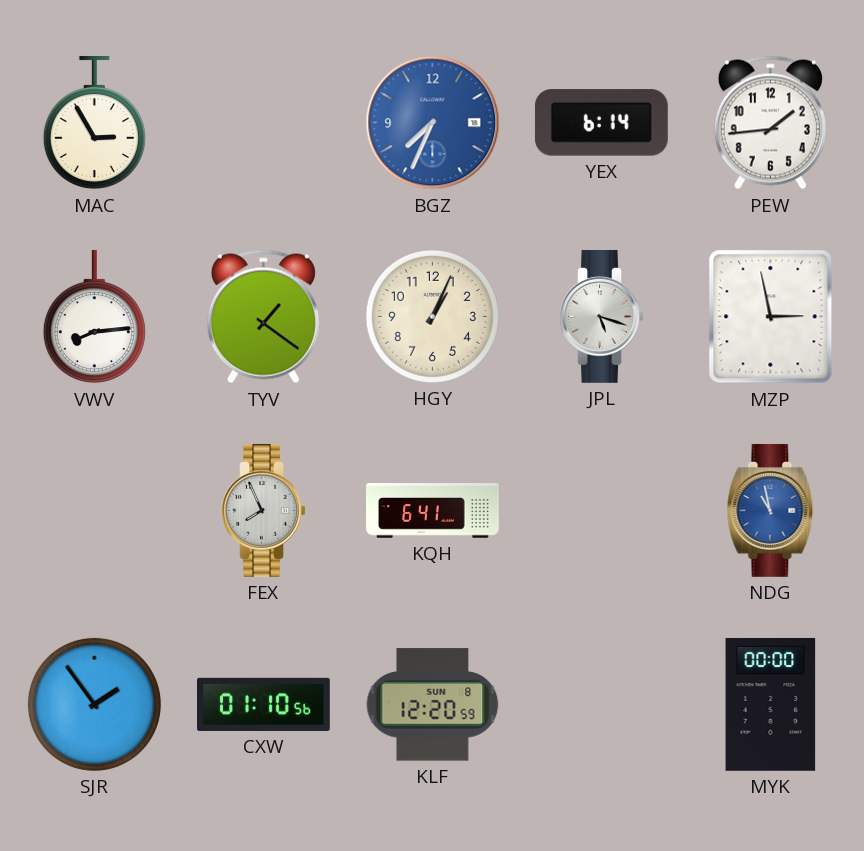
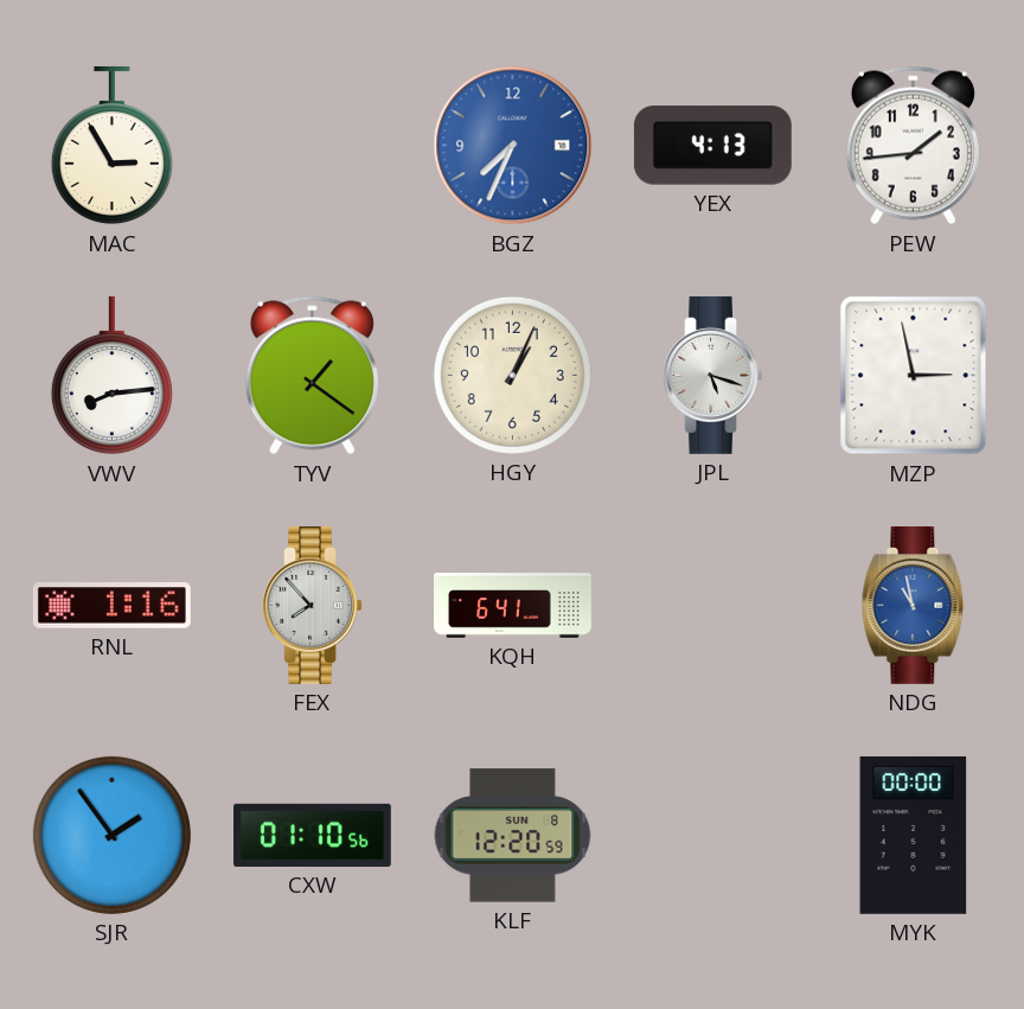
YEX: 6:14 -> 4:13 (712, 146)
RNL: none -> 1:16 (111, 606)
FEX: 7:56 -> 7:53 (312, 605)
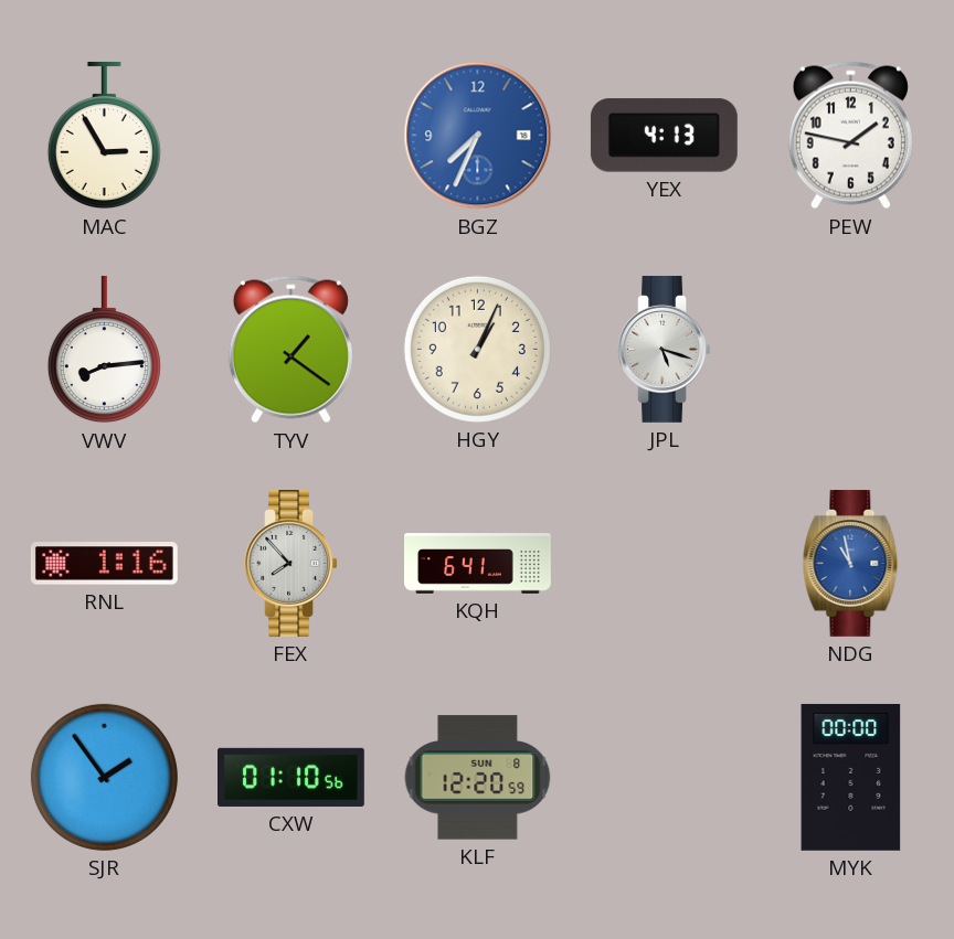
PEW: 1:44 -> 1:47 (850, 136)
MZP: 2:58 -> none (914, 376)
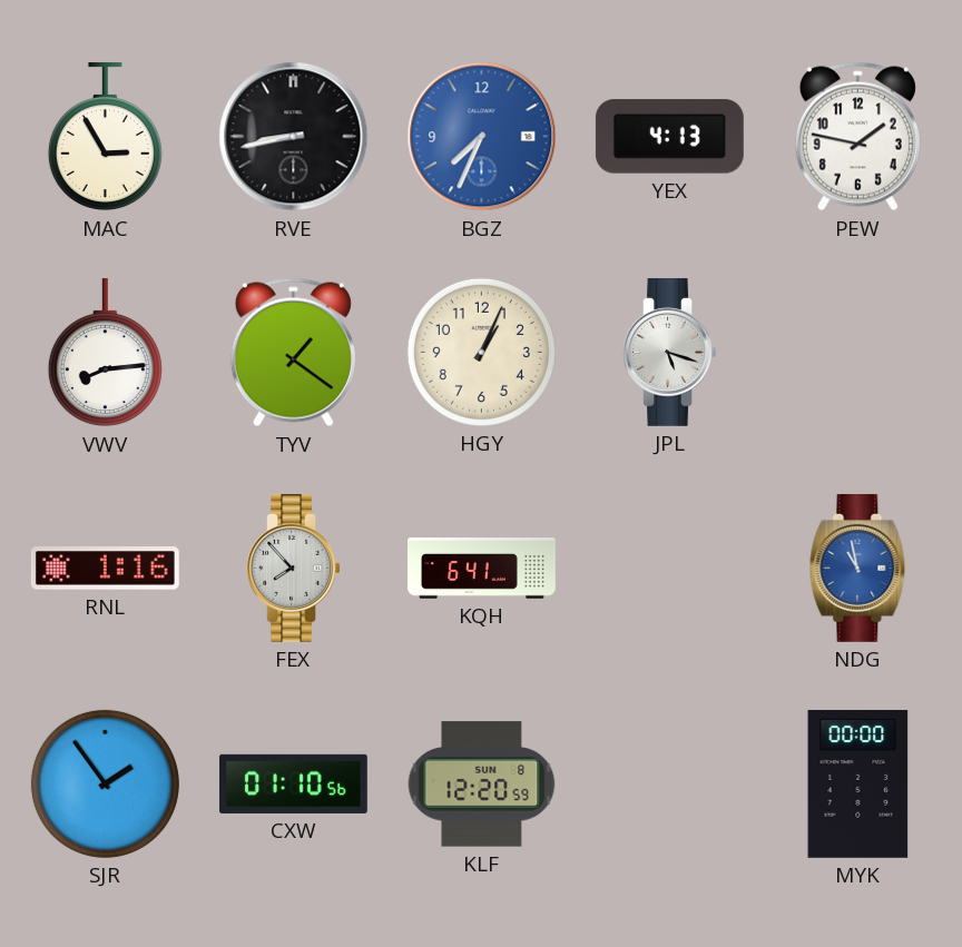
RVE: none -> 8:43 (294, 137)
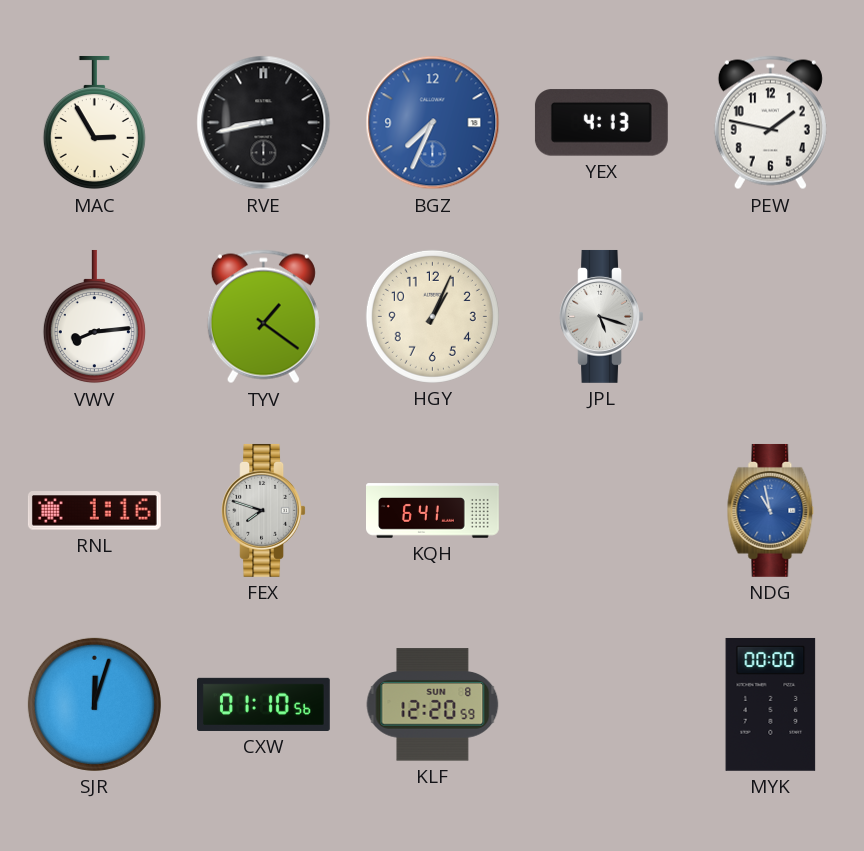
FEX: 7:53 -> 7:48 (263, 510)
SJR: 1:54 -> 12:03 (94, 704)
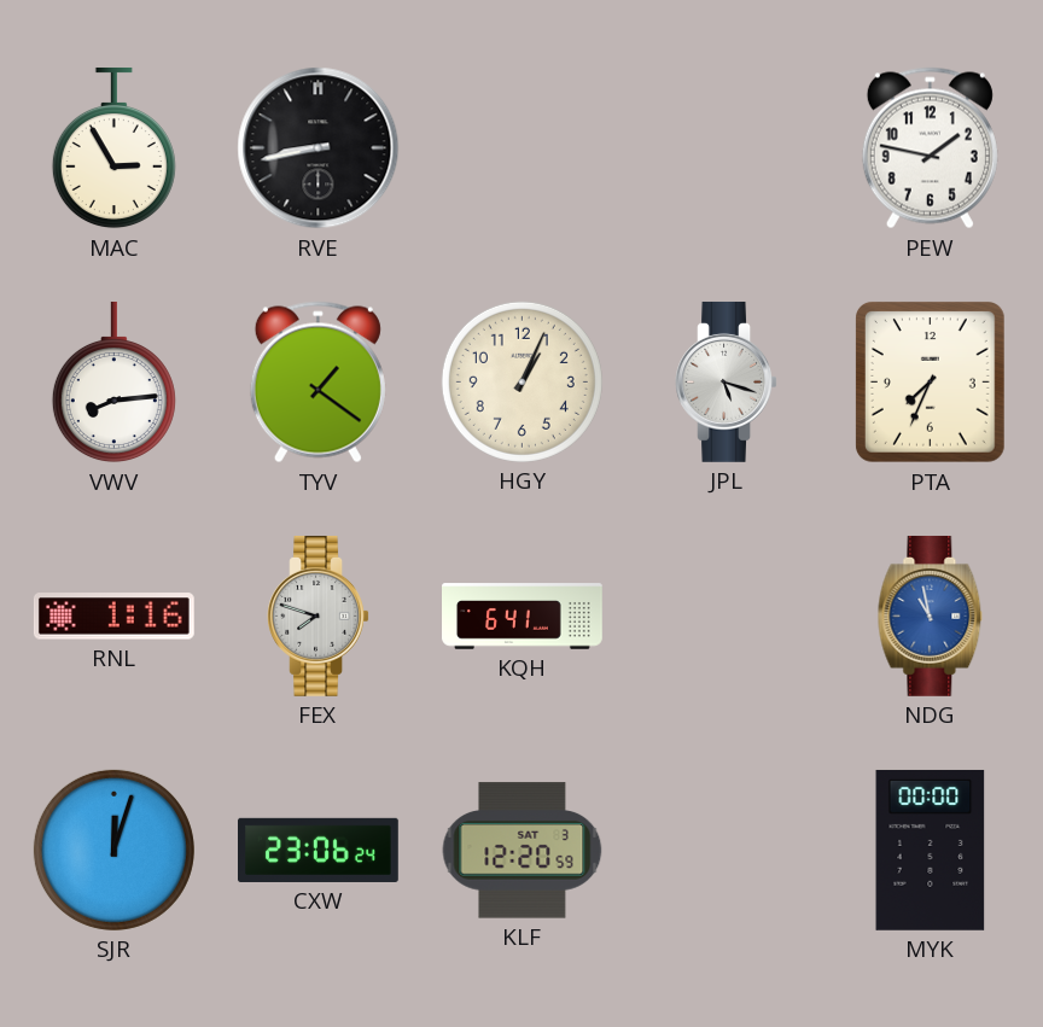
BGZ: 7:34 -> none (433, 123)
YEX: 4:13 -> none (601, 123)
PTA: none -> 7:34 (930, 381)
CXW: 01:10 -> 23:06 (319, 850)
KLF date: SUN 8 -> SAT 3 (523, 851)
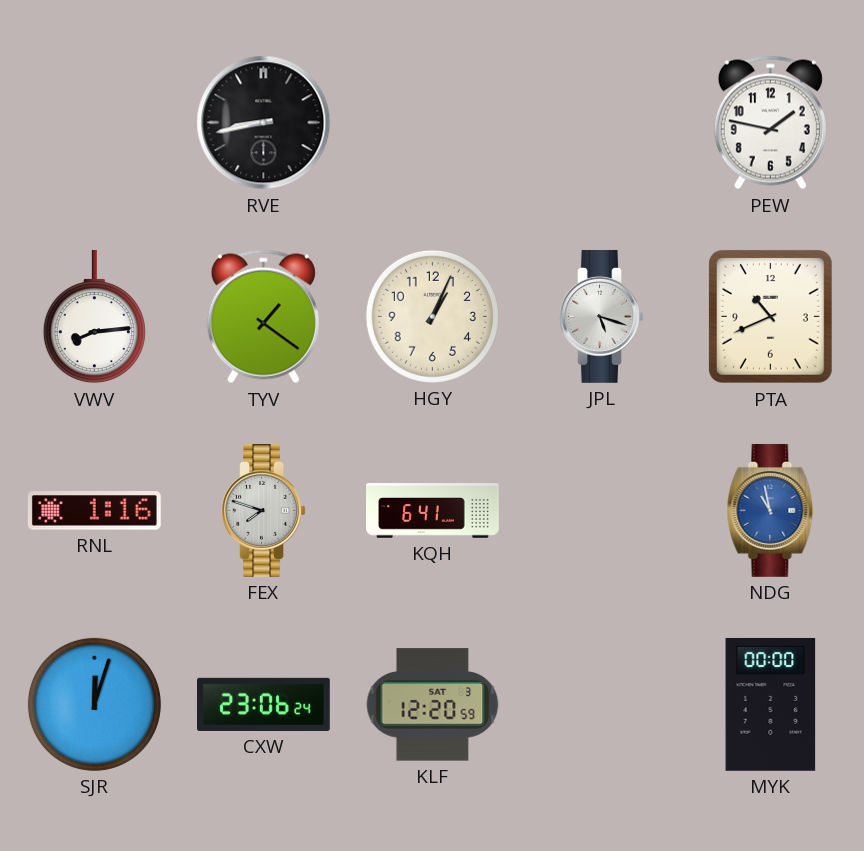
MAC: 2:55 -> none (113, 148)
PTA: 7:34 -> 10:41 (770, 316)
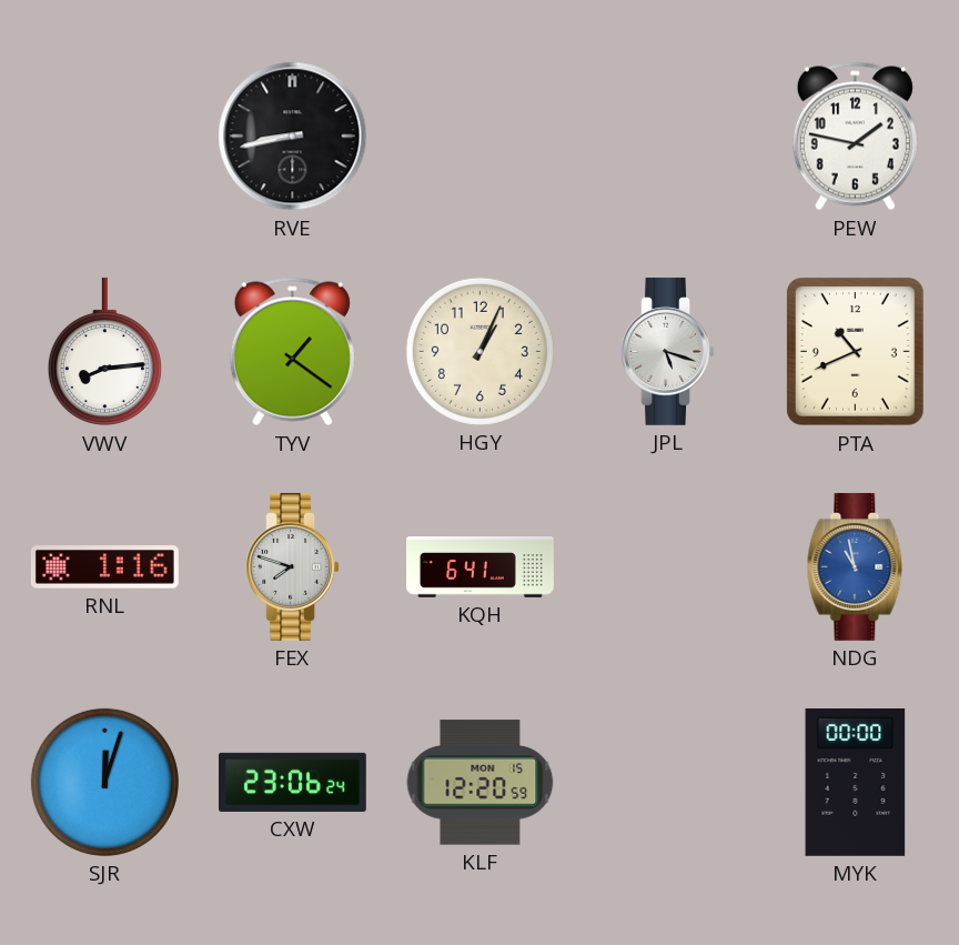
KLF date: SAT 3 -> MON 15 (481, 783)
